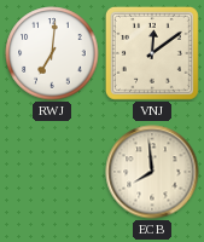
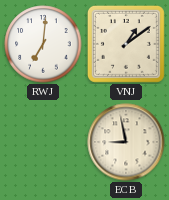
VNJ: 12:09 -> 1:09 (126, 44)
ECB: 7:59 -> 8:58 (126, 142)
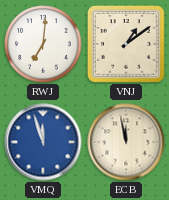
VMQ: none -> 11:57 (43, 142)
ECB: 8:58 -> 11:58 (126, 142)
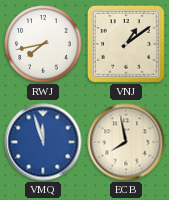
RWJ: 7:01 -> 7:43 (43, 44)
ECB: 11:58 -> 7:58 (126, 142)
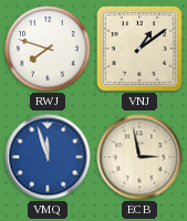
RWJ: 7:43 -> 7:48 (48, 49)
ECB: 7:58 -> 2:58 (139, 157)
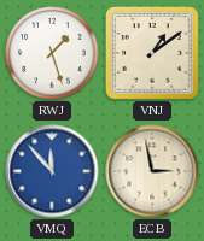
RWJ: 7:48 -> 1:27 (52, 53)
VMQ: 11:57 -> 11:53 (52, 171)
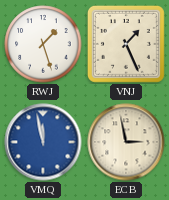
VNJ: 1:09 -> 1:26 (126, 44)
VMQ: 11:53 -> 11:58 (43, 142)
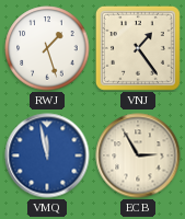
VNJ: 1:26 -> 1:24 (138, 48)
ECB: 2:58 -> 2:55 (138, 155)
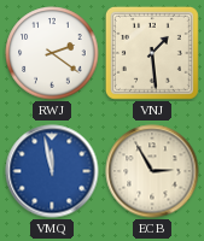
RWJ: 1:27 -> 2:21 (52, 53)
VNJ: 1:24 -> 1:29 (152, 53)
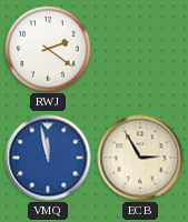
VNJ: 1:29 -> none (152, 53)
